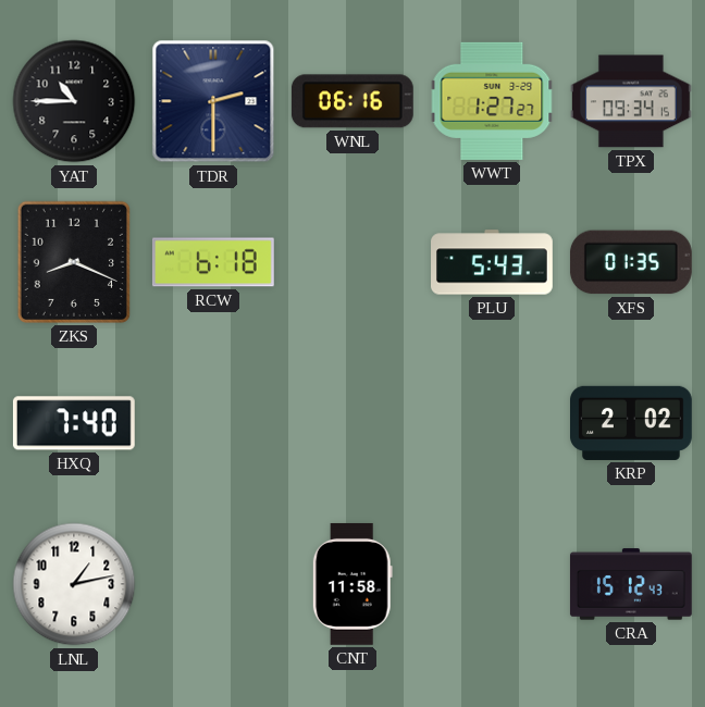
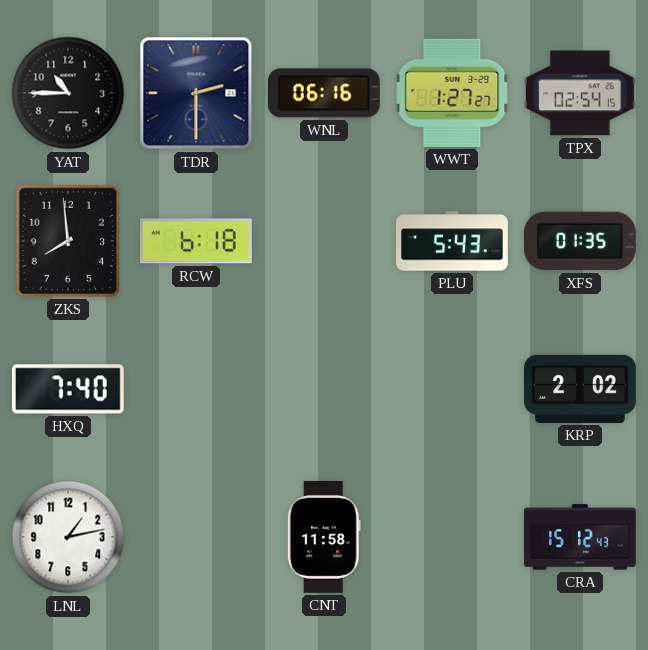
TPX: 09:34 -> 02:54 (580, 93)
ZKS: 8:19 -> 7:59 (68, 241)
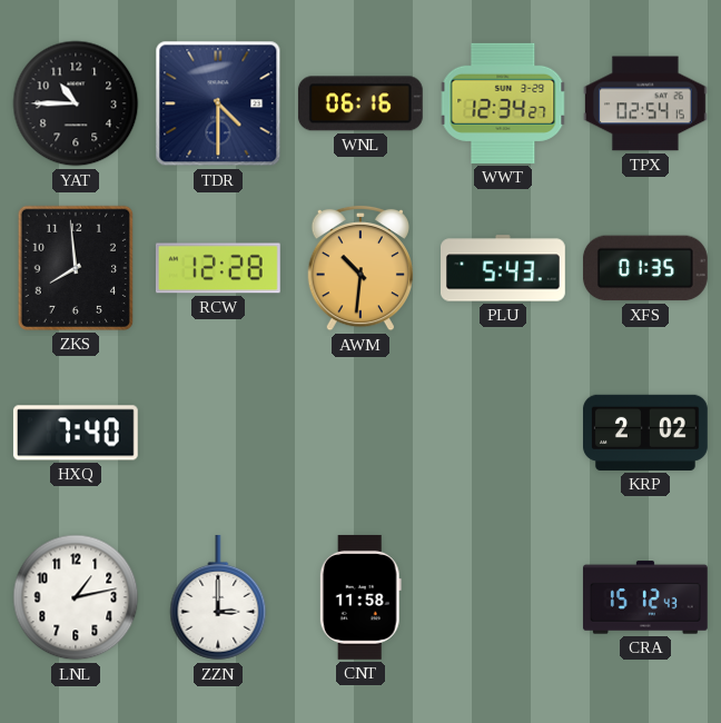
TDR: 2:30 -> 4:30 (218, 103)
WWT: 1:27 -> 12:34 (503, 103)
RCW: 6:18 -> 12:28 (218, 268)
AWM: none -> 10:31 (359, 268)
ZZN: none -> 3:00 (218, 597)
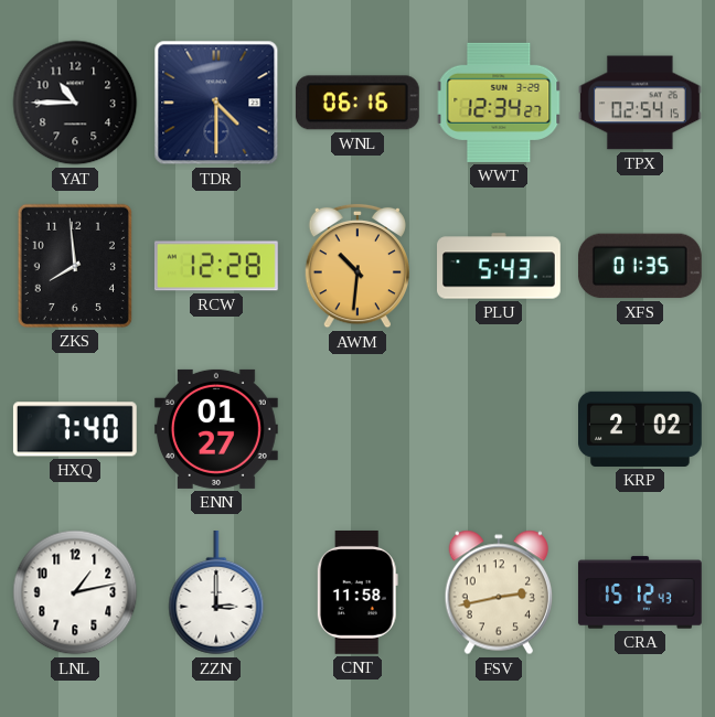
ENN: none -> 01:27 (216, 429)
FSV: none -> 2:43 (498, 592)
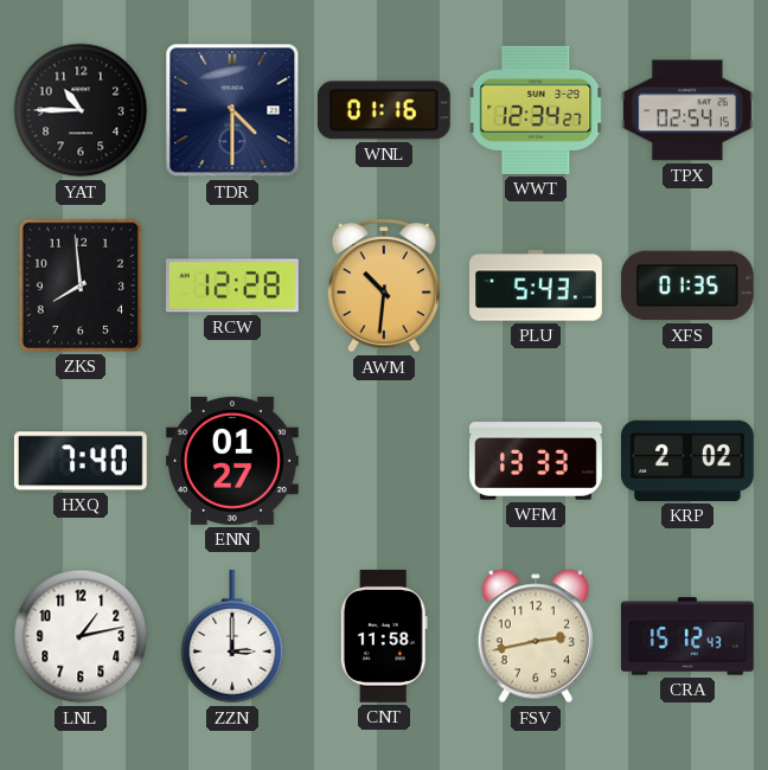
WNL: 06:16 -> 01:16 (384, 110)
WFM: none -> 13:33 (537, 461)
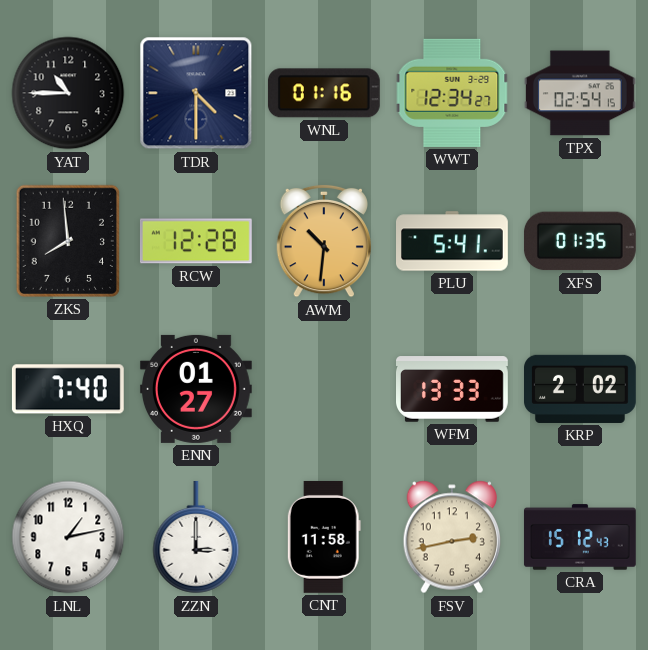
PLU: 5:43 -> 5:41 (453, 241)
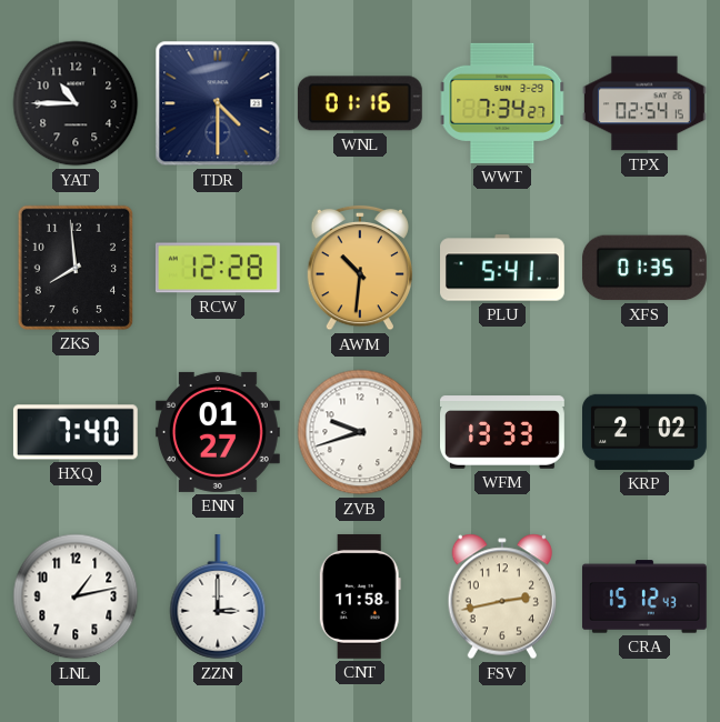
WWT: 12:34 -> 7:34 (502, 103)
ZVB: none -> 9:42 (360, 432)
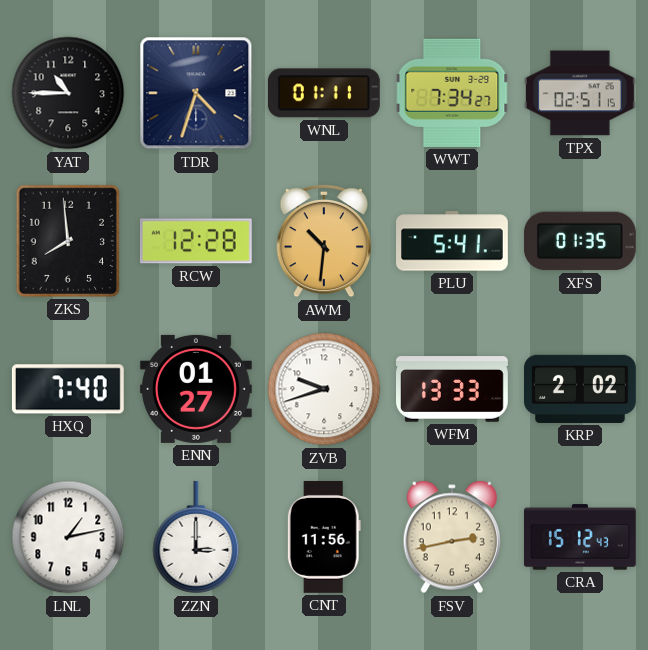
TDR: 4:30 -> 4:33 (196, 93)
WNL: 01:16 -> 01:11 (324, 93)
TPX: 02:54 -> 02:51 (580, 93)
CNT: 11:58 -> 11:56 (324, 537)
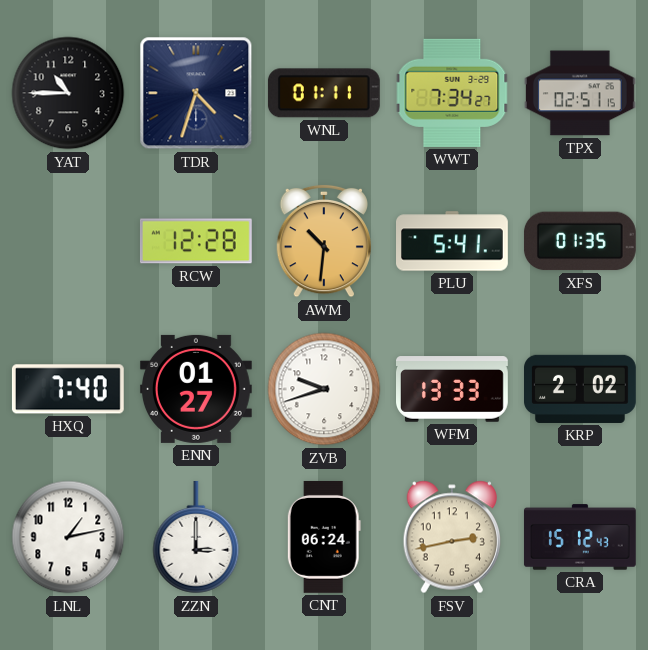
ZKS: 7:59 -> none (68, 241)
CNT: 11:56 -> 06:24 (324, 537)
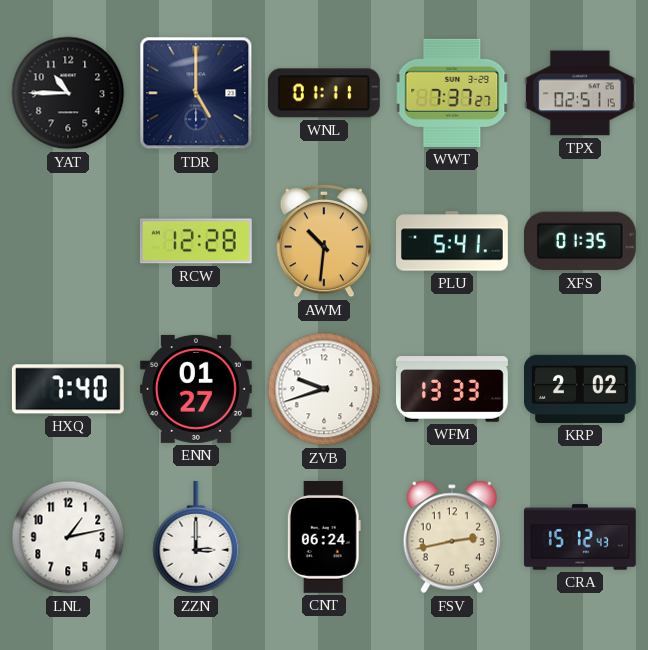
TDR: 4:33 -> 5:00 (196, 93)
WWT: 7:34 -> 7:37 (452, 93)
